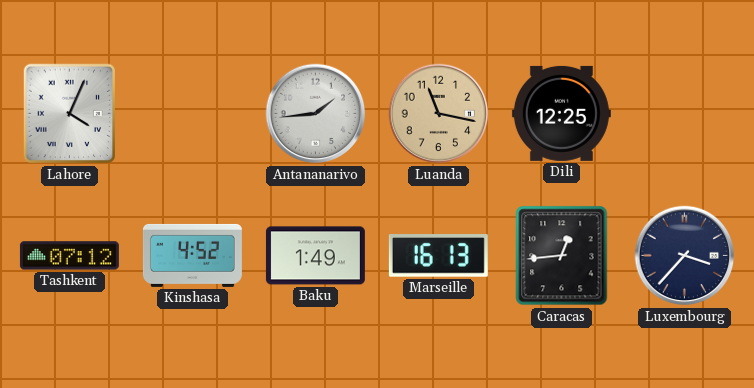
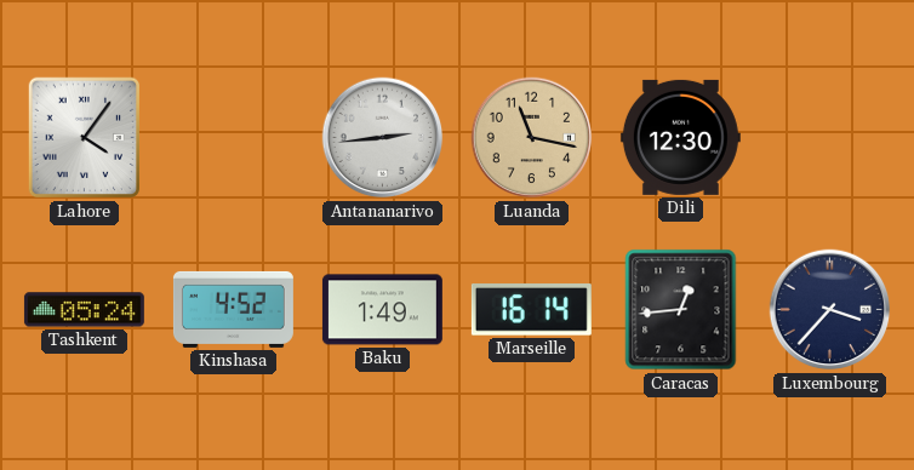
Lahore: 4:04 -> 4:06 (85, 138)
Antananarivo: 1:44 -> 2:44 (383, 138)
Dili: 12:25 -> 12:30 (680, 137)
Tashkent: 07:12 -> 05:24 (84, 310)
Marseille: 16:13 -> 16:14 (531, 310)
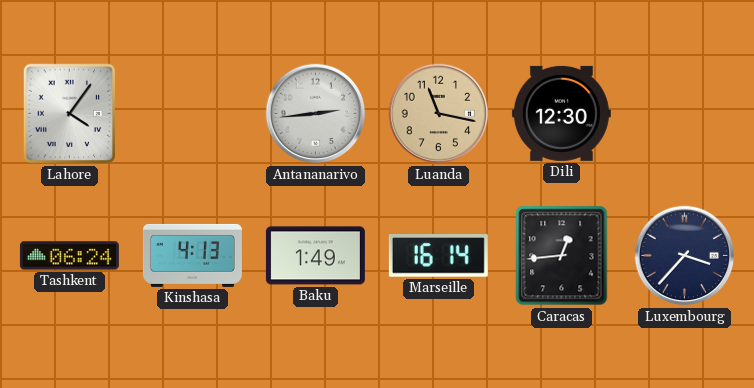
Tashkent: 05:24 -> 06:24 (69, 256)
Kinshasa: 4:52 -> 4:13 (192, 255)
